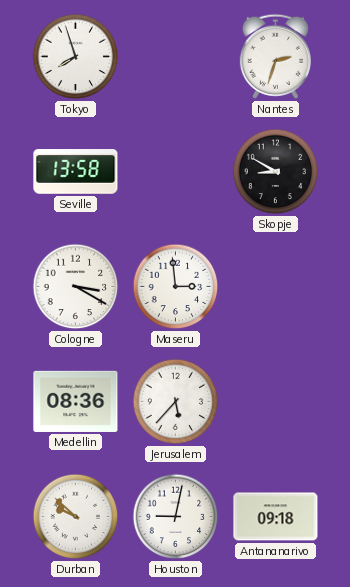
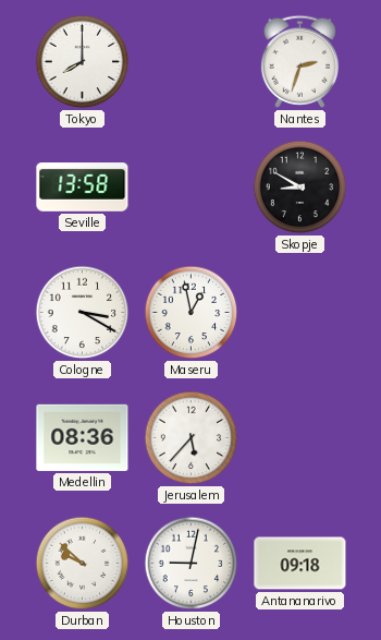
Tokyo: 7:57 -> 8:00 (83, 62)
Maseru: 2:59 -> 12:58 (192, 313)
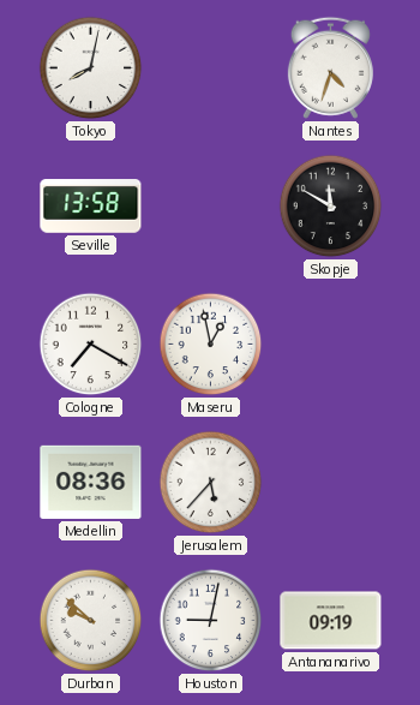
Tokyo: 8:00 -> 8:02 (91, 68)
Nantes: 2:33 -> 4:33 (330, 67)
Skopje: 8:50 -> 11:50 (331, 207)
Cologne: 3:20 -> 7:20 (91, 345)
Antananarivo: 09:18 -> 09:19 (331, 621)
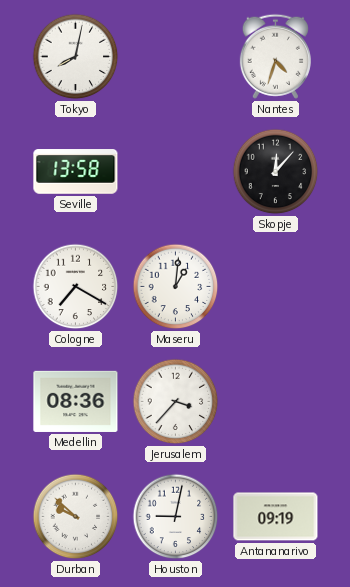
Skopje: 11:50 -> 12:07 (276, 172)
Maseru: 12:58 -> 1:01 (176, 287)
Jerusalem: 5:37 -> 3:37 (176, 402)
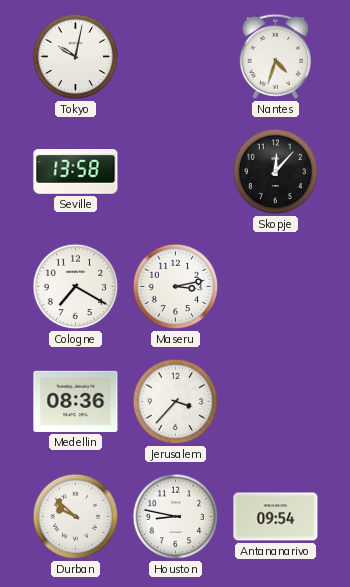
Tokyo: 8:02 -> 10:02 (76, 57)
Maseru: 1:01 -> 3:13 (176, 287)
Houston: 9:02 -> 8:47 (176, 517)
Antananarivo: 09:19 -> 09:54 (276, 517)
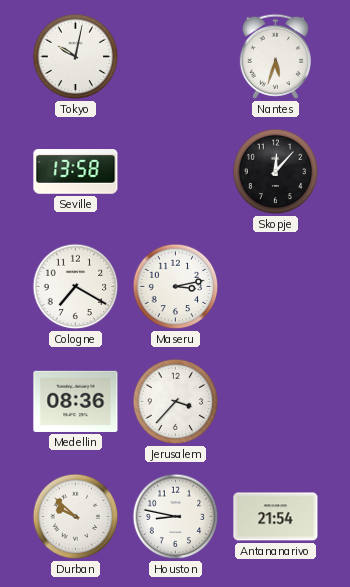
Nantes: 4:33 -> 5:33 (275, 56)
Antananarivo: 09:54 -> 21:54 (276, 517)
